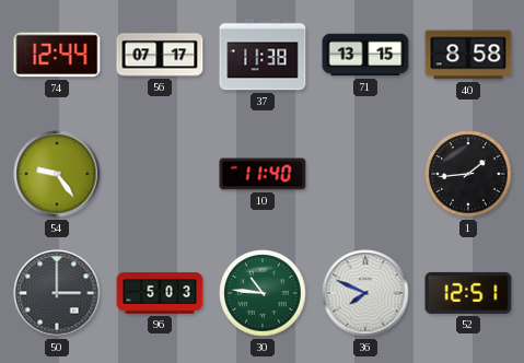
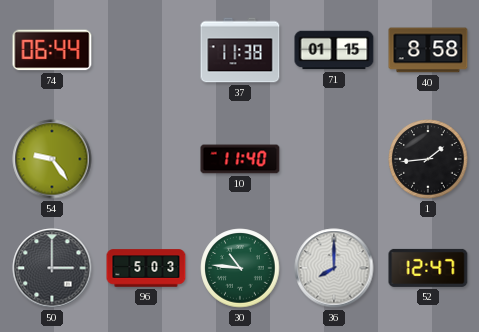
74: 12:44 -> 06:44 (52, 50)
56: 07:17 -> none (160, 55)
71: 13:15 -> 01:15 (334, 50)
36: 7:49 -> 8:00 (334, 268)
52: 12:51 -> 12:47 (428, 268)
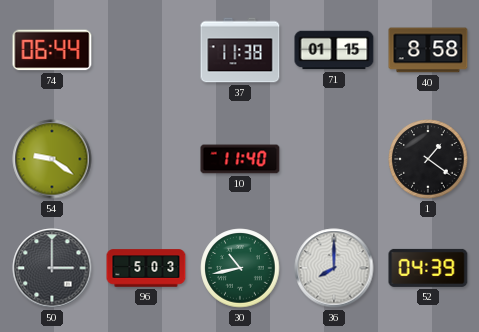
54: 9:24 -> 9:21 (52, 159)
1: 1:44 -> 1:21 (428, 159)
30: 10:46 -> 10:43 (240, 268)
52: 12:47 -> 04:39 (428, 268)
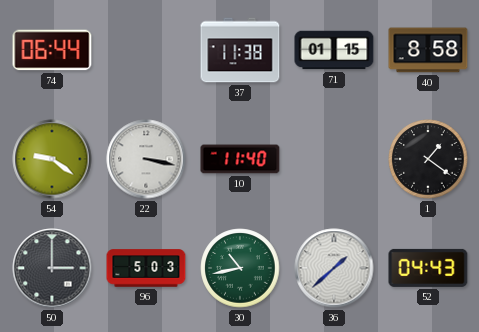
22: none -> 3:17 (146, 159)
36: 8:00 -> 1:38 (334, 268)
52: 04:39 -> 04:43 (428, 268)
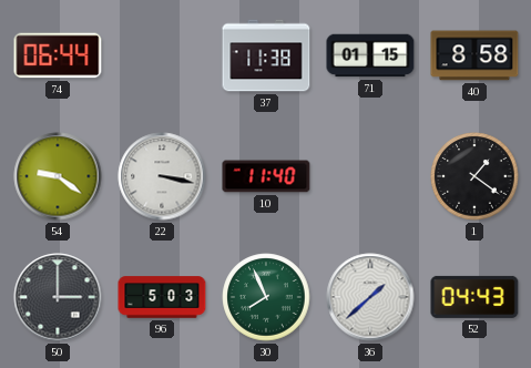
30: 10:43 -> 7:56 (266, 297)
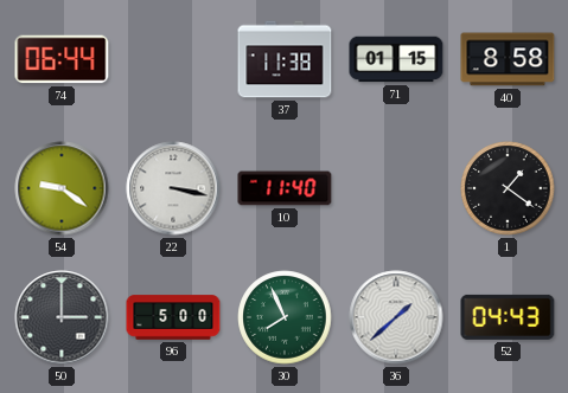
96: 5:03 -> 5:00 (173, 317)
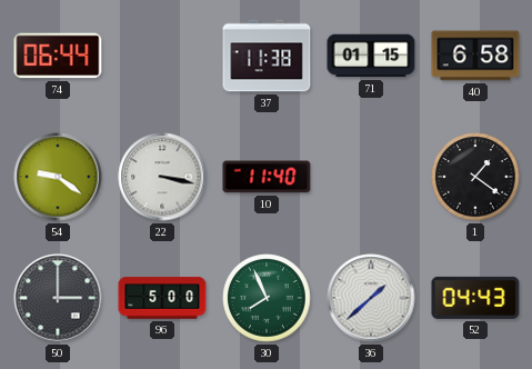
40: 8:58 -> 6:58 (475, 56)
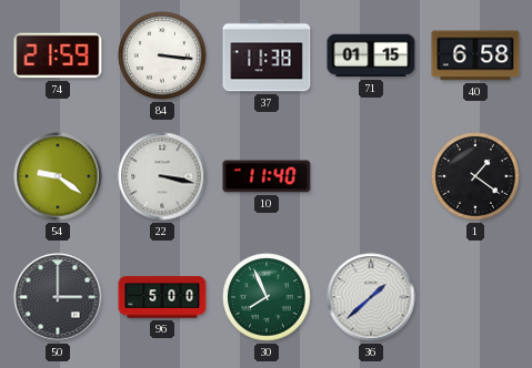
74: 06:44 -> 21:59 (58, 55)
84: none -> 3:16 (162, 55)
52: 04:43 -> none (475, 298)
